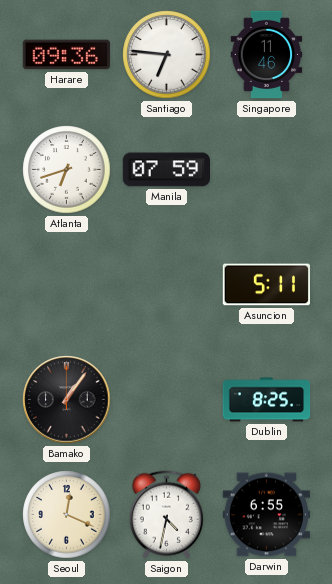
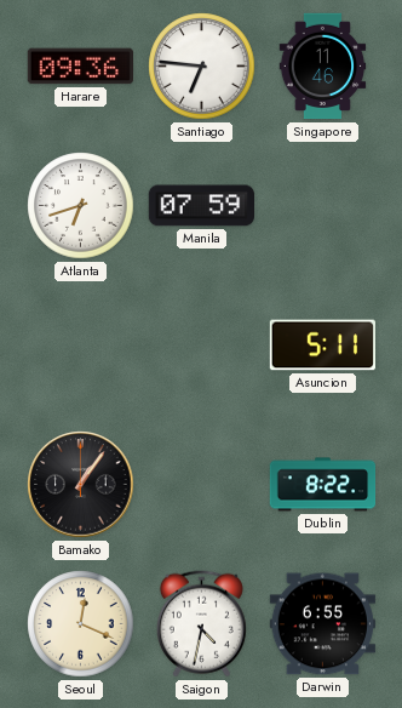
Dublin: 8:25 -> 8:22 (323, 485)
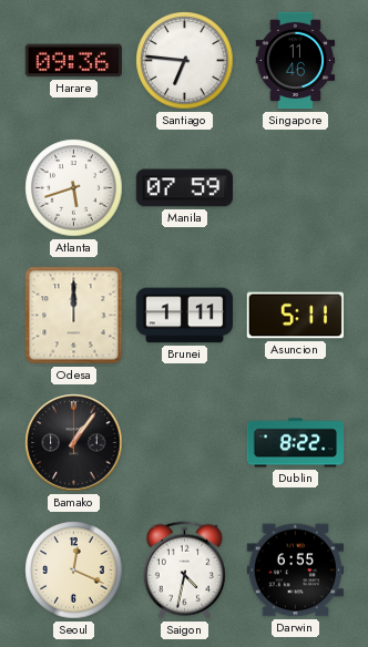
Atlanta: 6:42 -> 5:42 (74, 188)
Odesa: none -> 12:00 (74, 316)
Brunei: none -> 1:11 (184, 316)
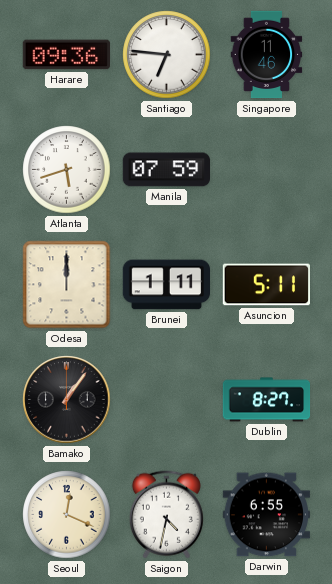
Dublin: 8:22 -> 8:27 (267, 400)
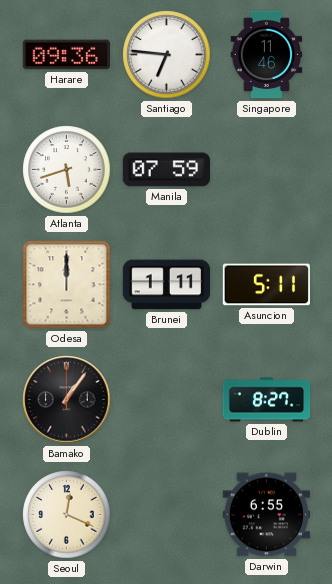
Saigon: 4:32 -> none (166, 515)
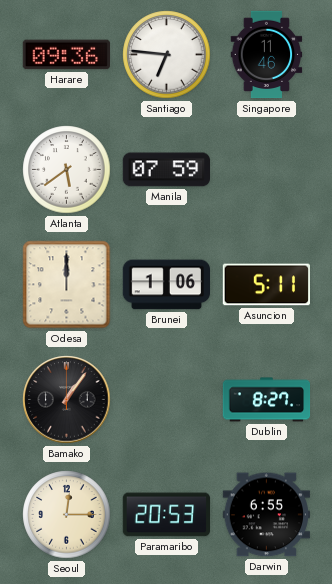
Atlanta: 5:42 -> 5:39 (67, 170)
Brunei: 1:11 -> 1:06 (166, 285)
Seoul: 12:19 -> 12:15 (67, 515)
Paramaribo: none -> 20:53 (166, 515)
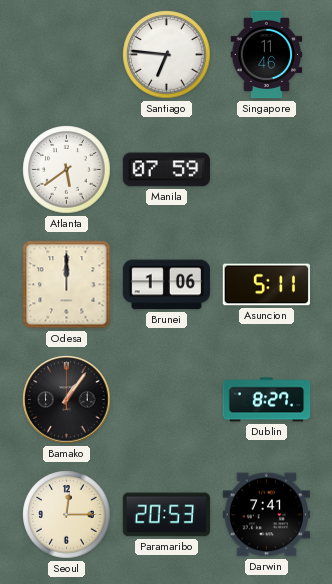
Harare: 09:36 -> none (66, 55)
Darwin: 6:55 -> 7:41 (266, 515)
